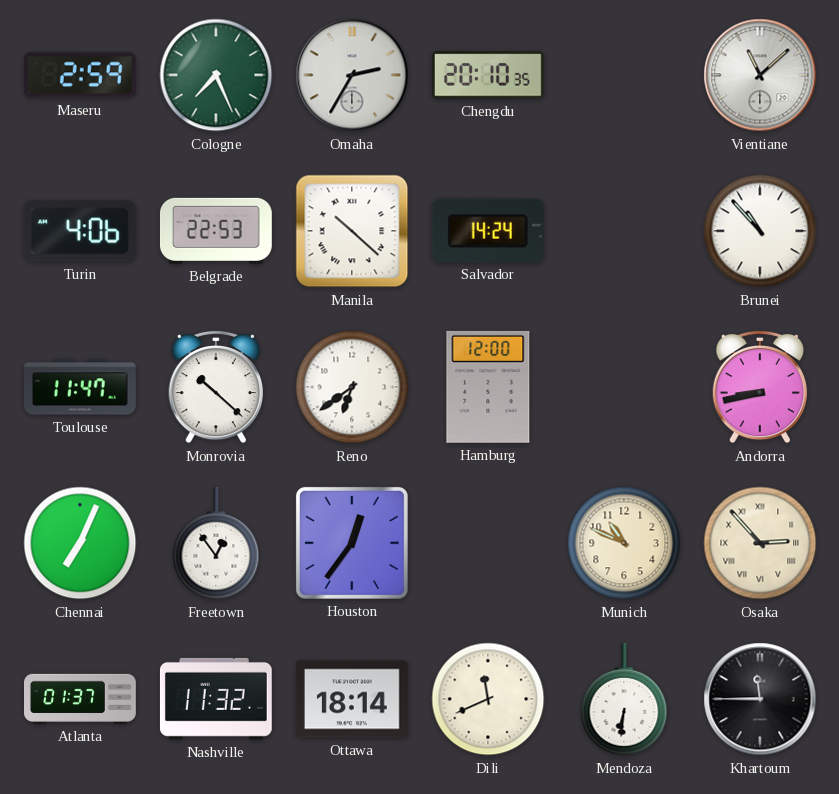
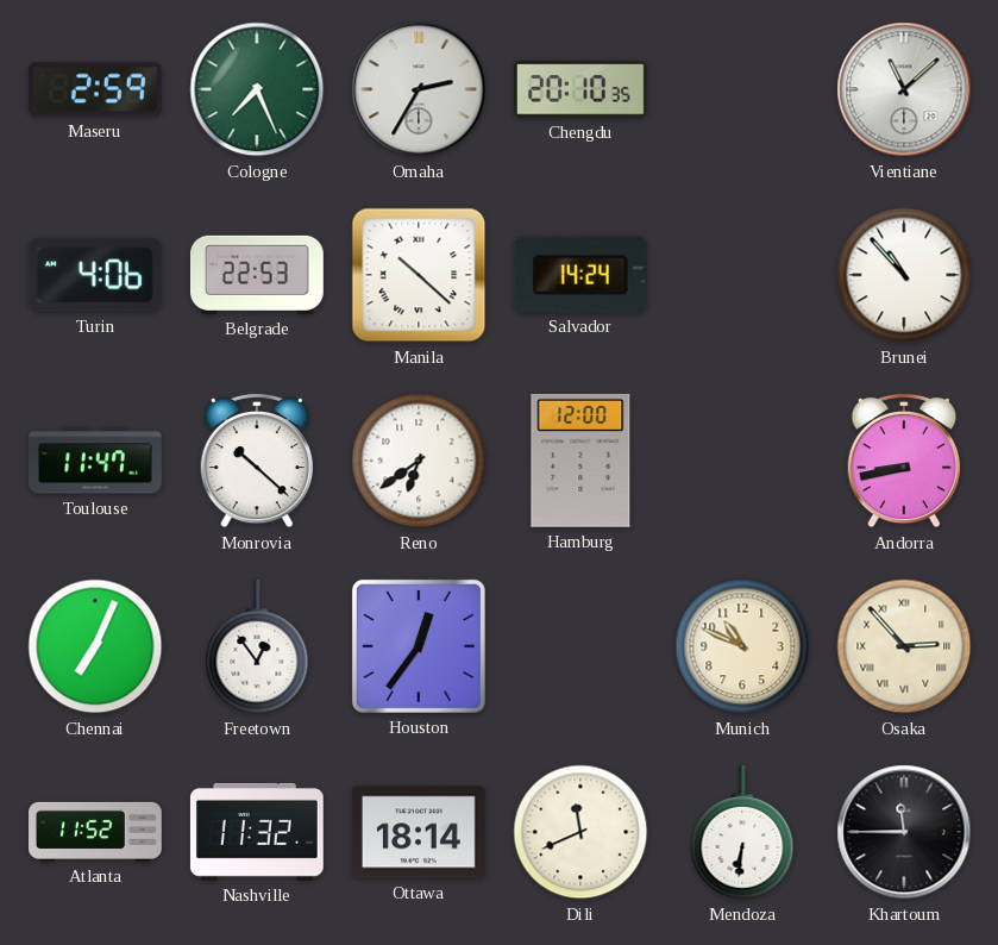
Atlanta: 01:37 -> 11:52 (96, 832)
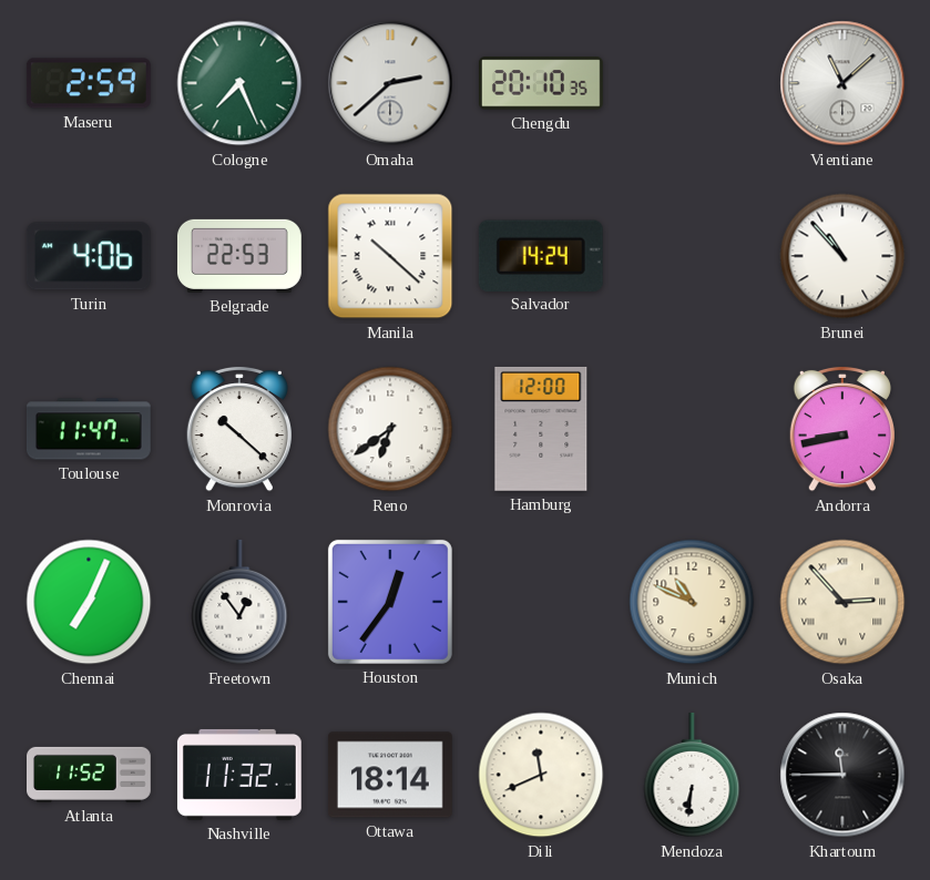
Omaha: 2:35 -> 2:38 (390, 83)
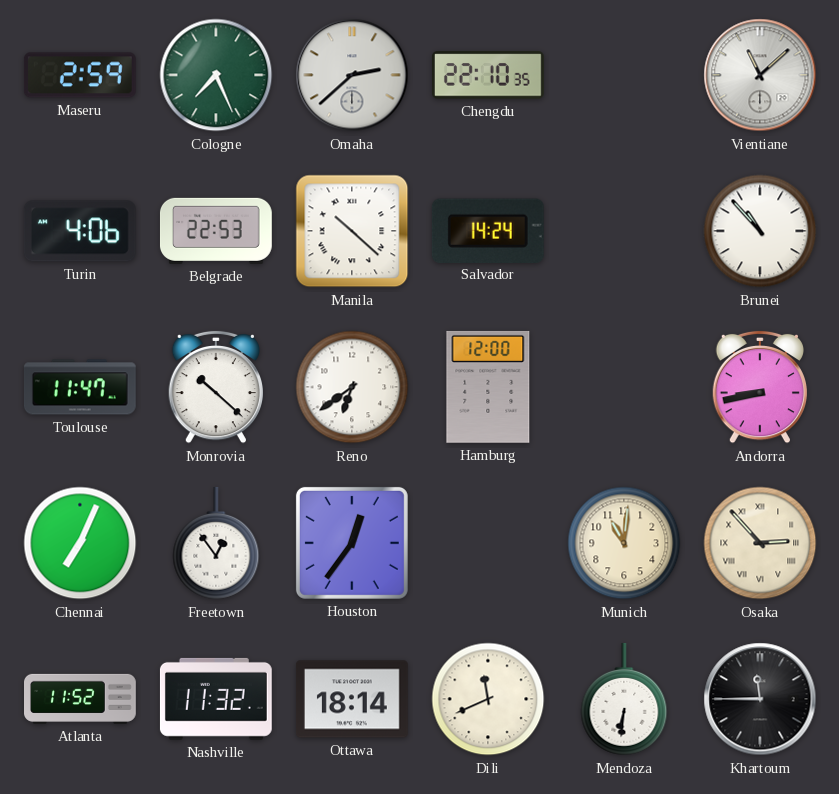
Chengdu: 20:10 -> 22:10 (488, 75)
Munich: 10:49 -> 11:01 (624, 543)
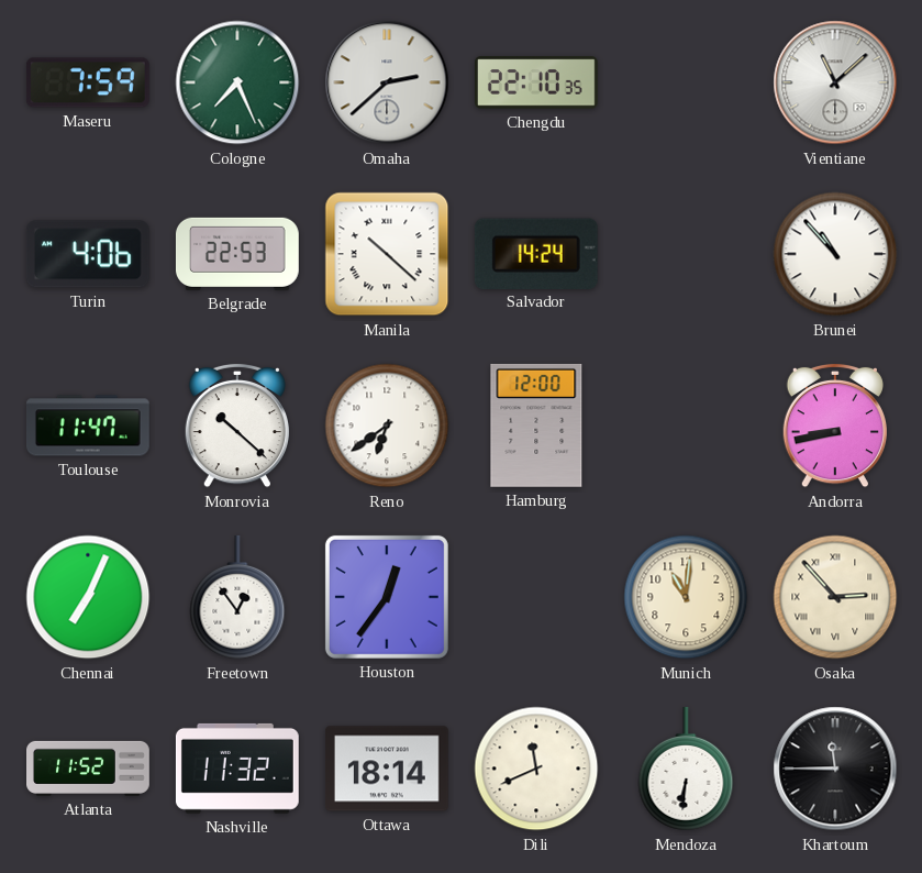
Maseru: 2:59 -> 7:59 (88, 82)
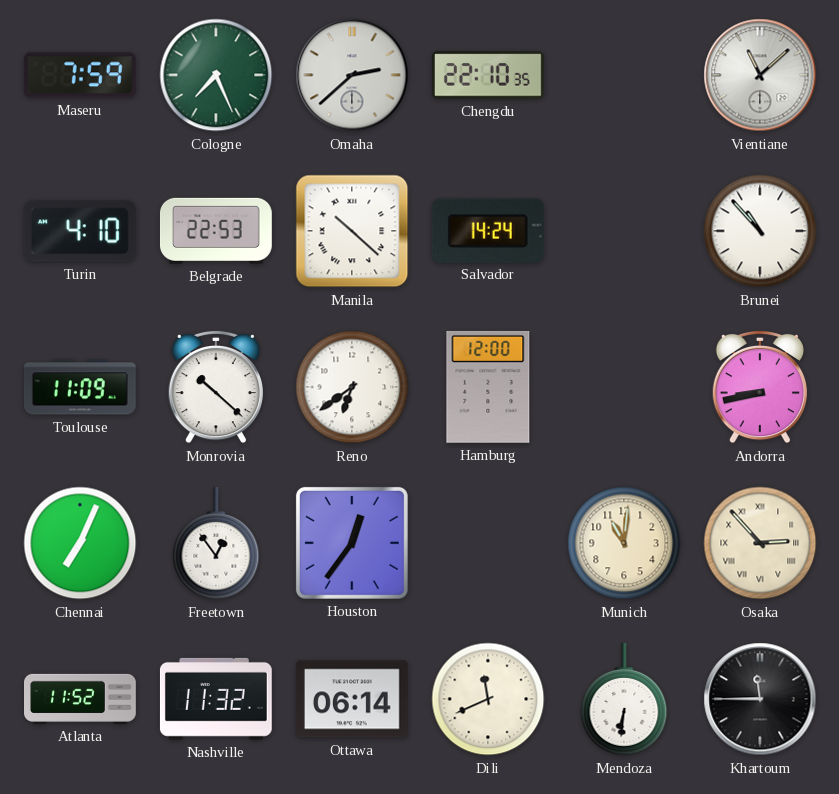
Turin: 4:06 -> 4:10 (80, 231)
Toulouse: 11:47 -> 11:09 (80, 387)
Ottawa: 18:14 -> 06:14 (352, 699)
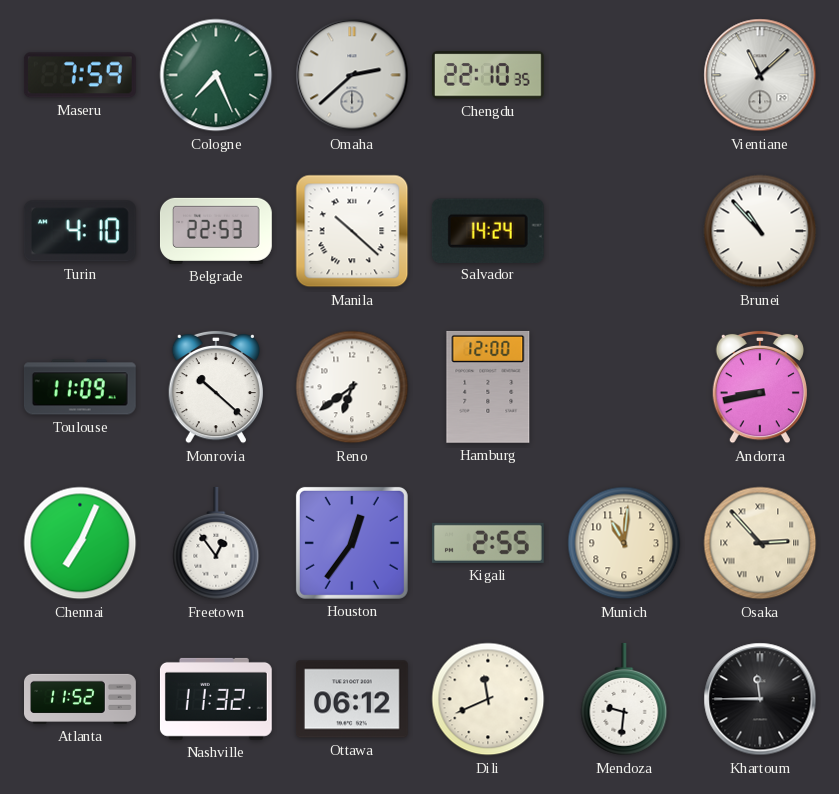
Kigali: none -> 2:55 (488, 543)
Ottawa: 06:14 -> 06:12 (352, 699)
Mendoza: 6:31 -> 9:31 (624, 699)
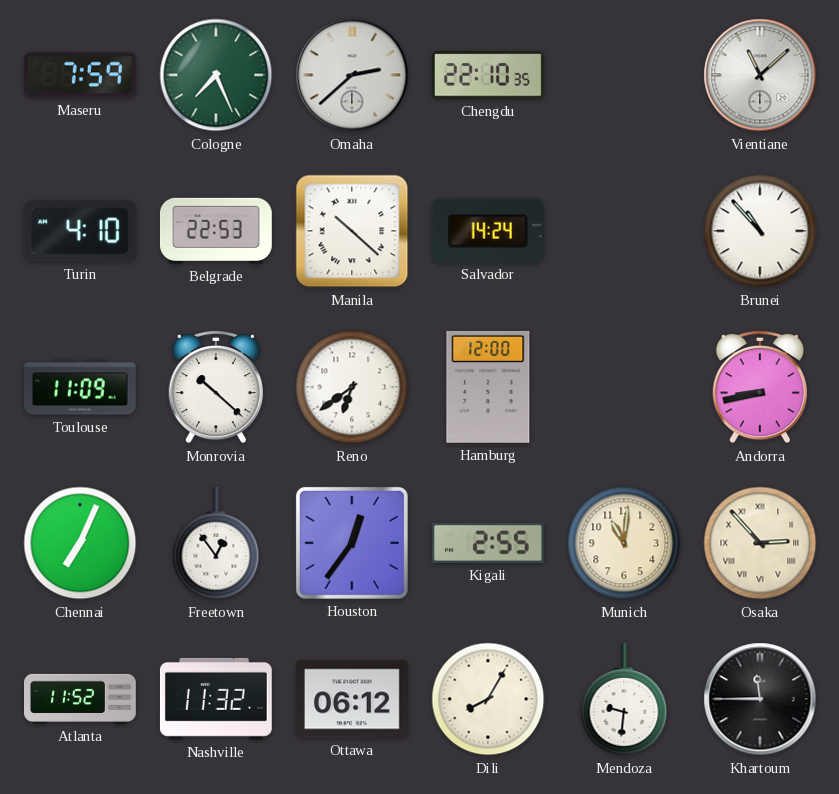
Dili: 11:41 -> 8:05 (488, 699)
